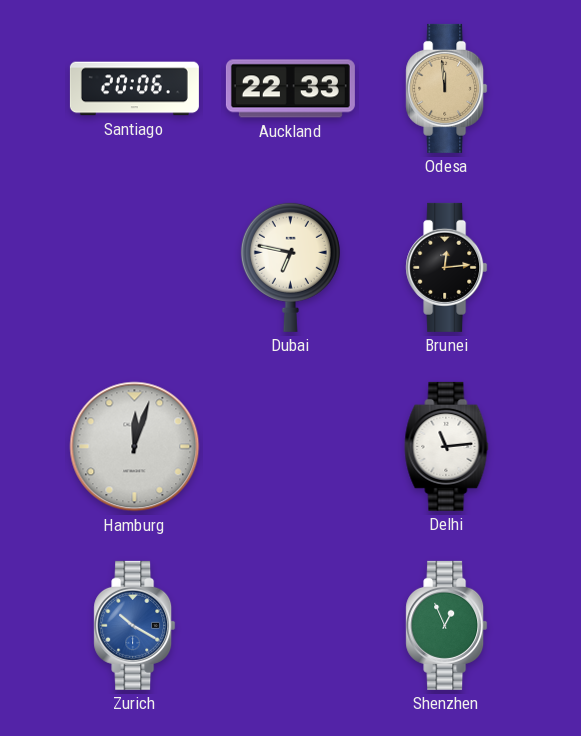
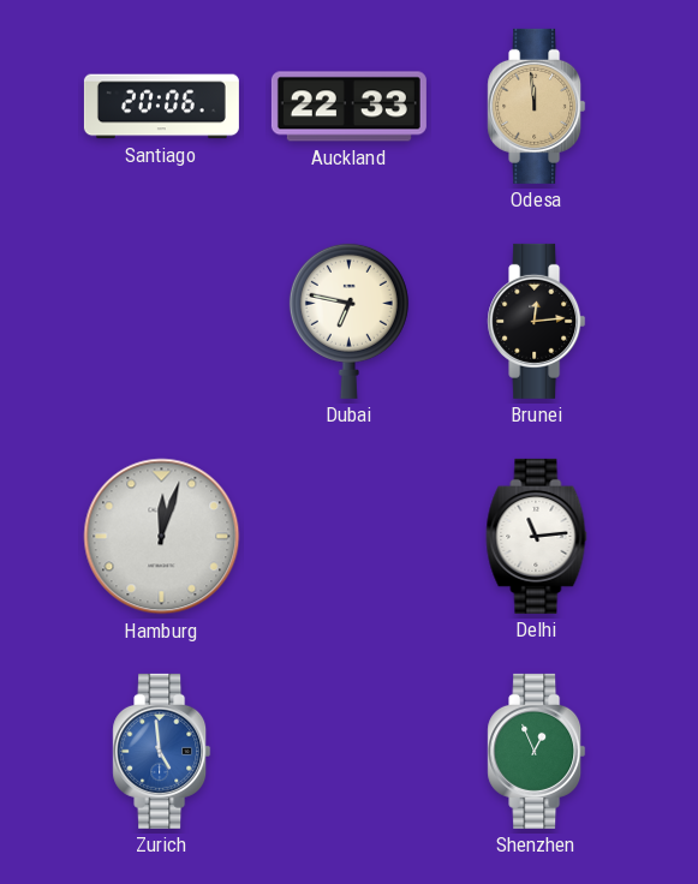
Zurich: 10:20 -> 4:59 (162, 751)
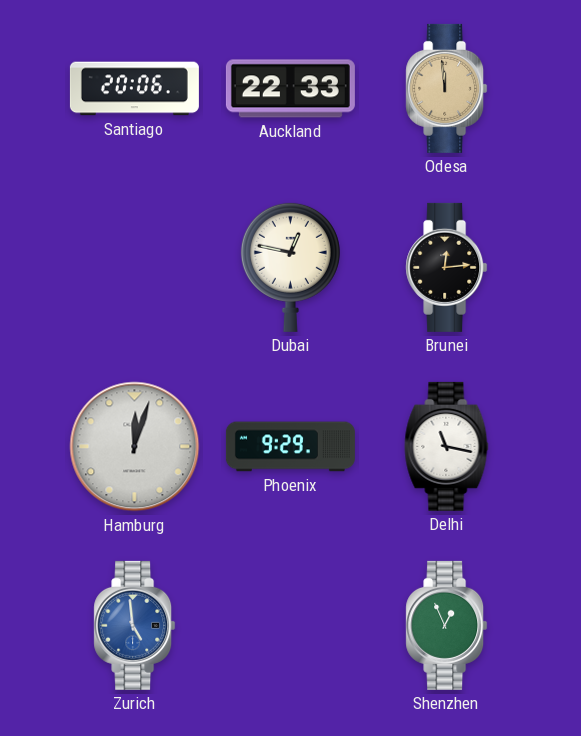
Dubai: 6:47 -> 12:47 (290, 267)
Phoenix: none -> 9:29 (290, 447)
Delhi: 11:14 -> 11:17 (447, 446)
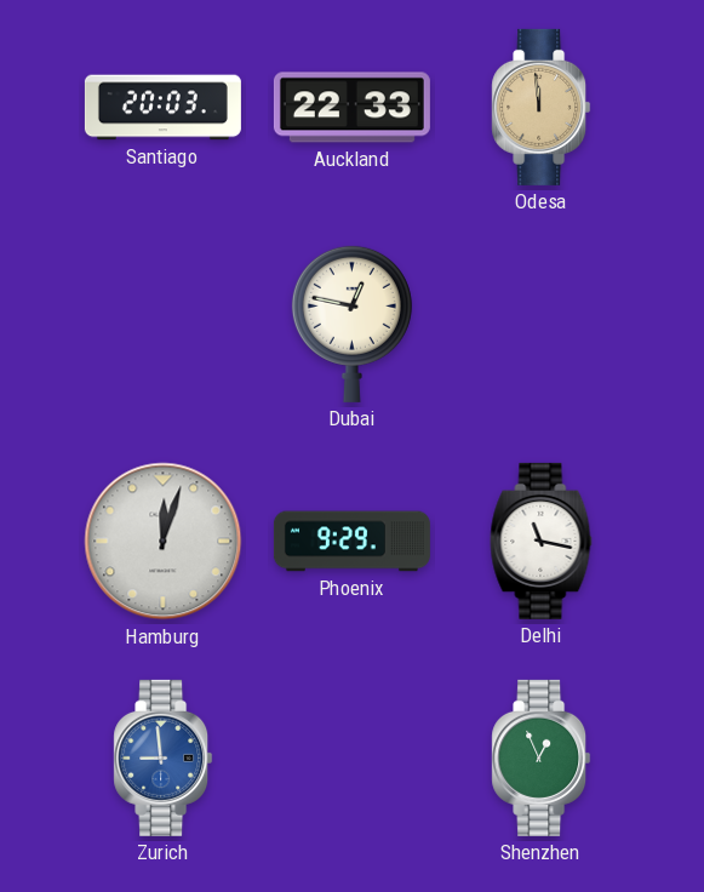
Santiago: 20:06 -> 20:03 (162, 108)
Brunei: 12:14 -> none (447, 267)
Zurich: 4:59 -> 8:59 (164, 757)
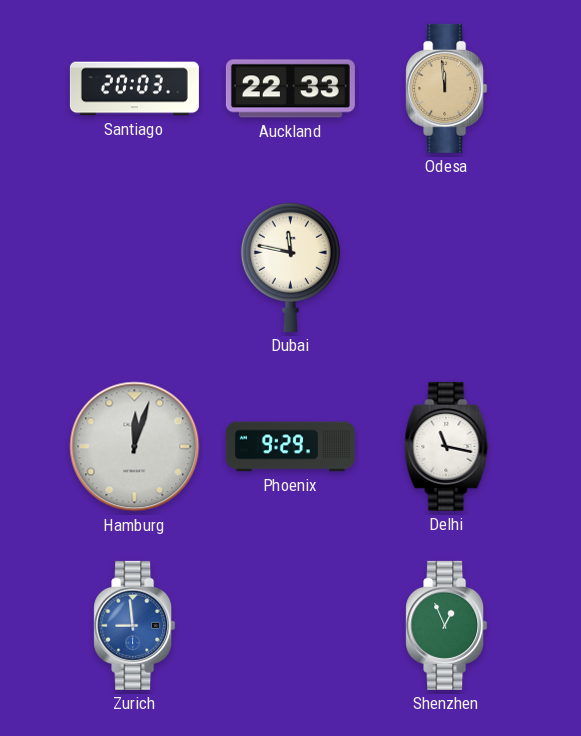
Dubai: 12:47 -> 11:47 (290, 267)
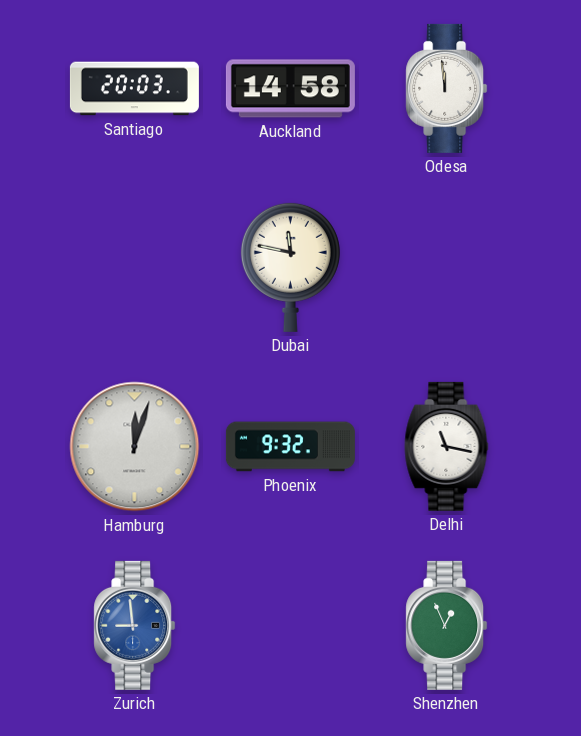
Auckland: 22:33 -> 14:58 (290, 89)
Odesa dial: champagne -> white (447, 88)
Phoenix: 9:29 -> 9:32 (290, 447)
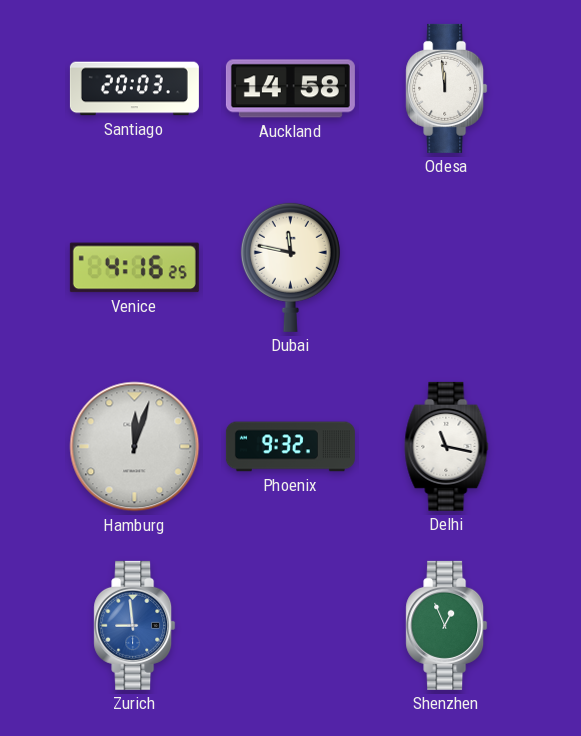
Venice: none -> 4:16 (134, 268)
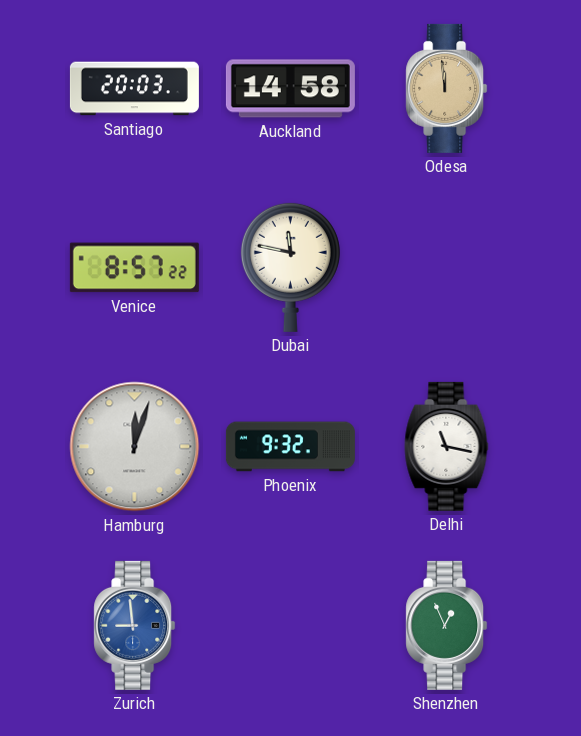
Odesa dial: white -> champagne (447, 88)
Venice: 4:16 -> 8:57 (134, 268)
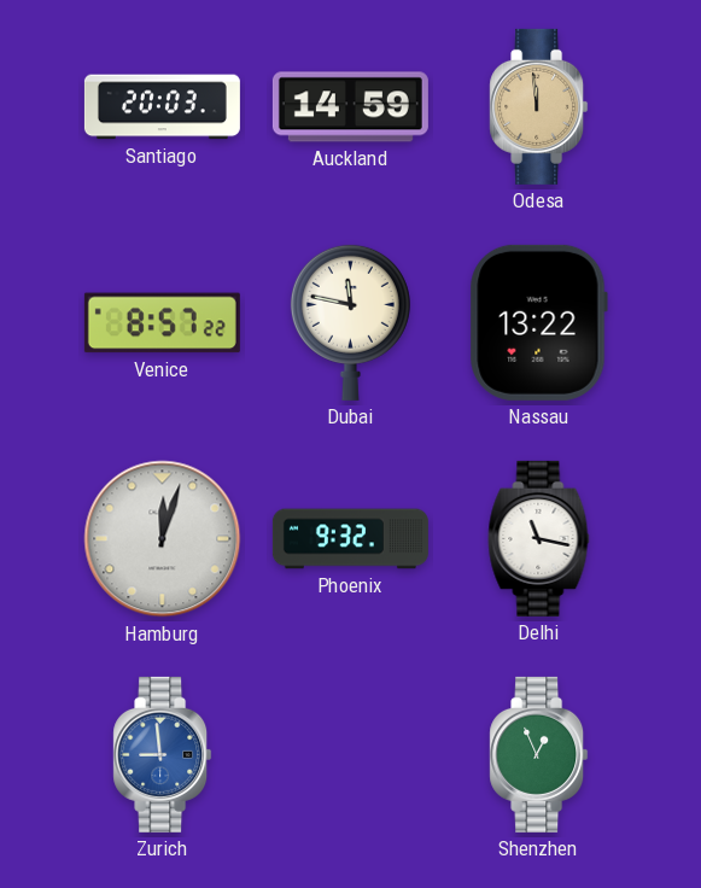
Auckland: 14:58 -> 14:59 (350, 107)
Nassau: none -> 13:22 (538, 322)
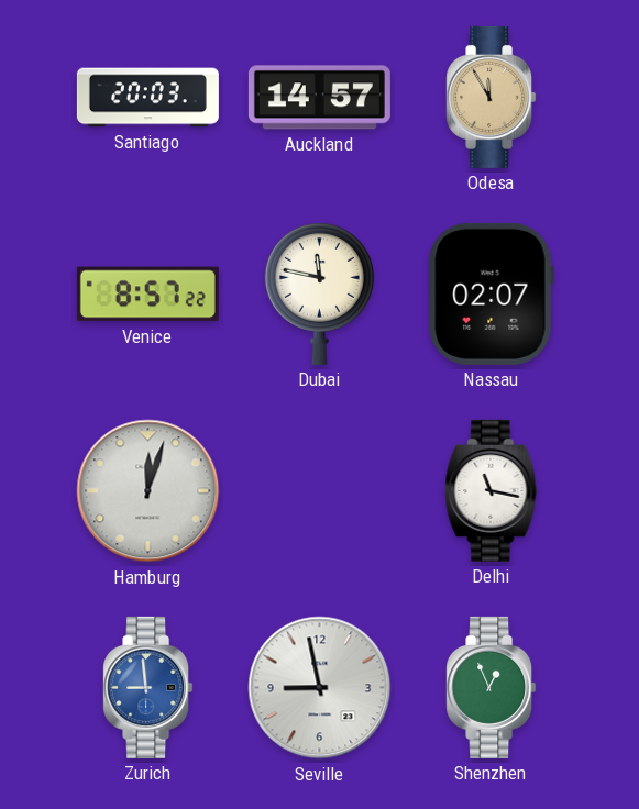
Auckland: 14:59 -> 14:57 (319, 98)
Odesa: 11:59 -> 11:55 (492, 97)
Nassau: 13:22 -> 02:07 (491, 293)
Phoenix: 9:32 -> none (350, 539)
Seville: none -> 8:58 (320, 688)
